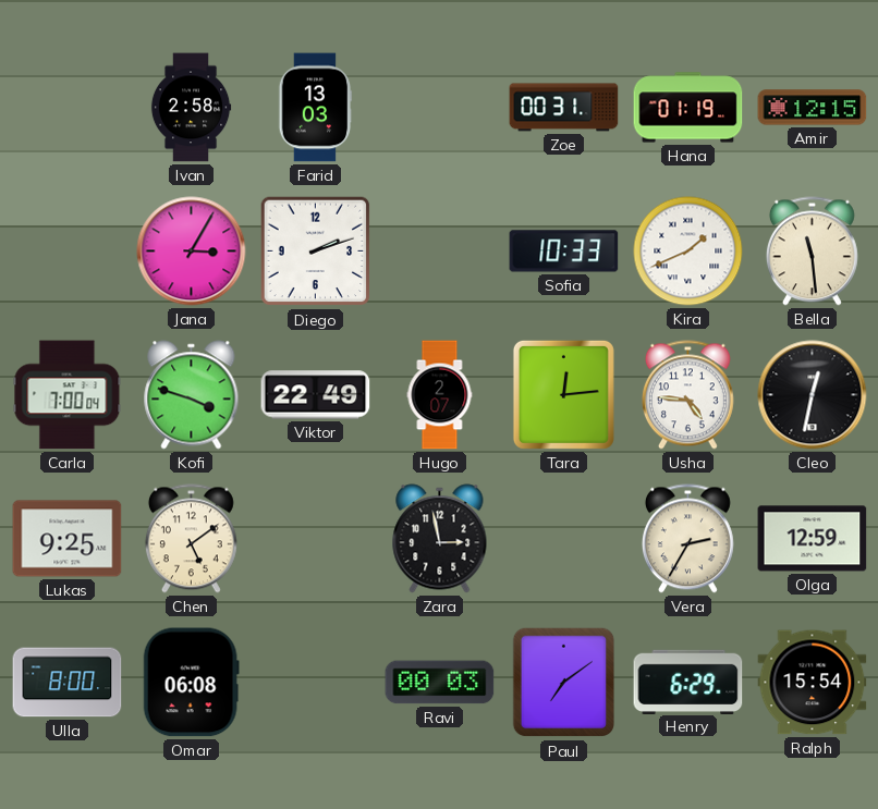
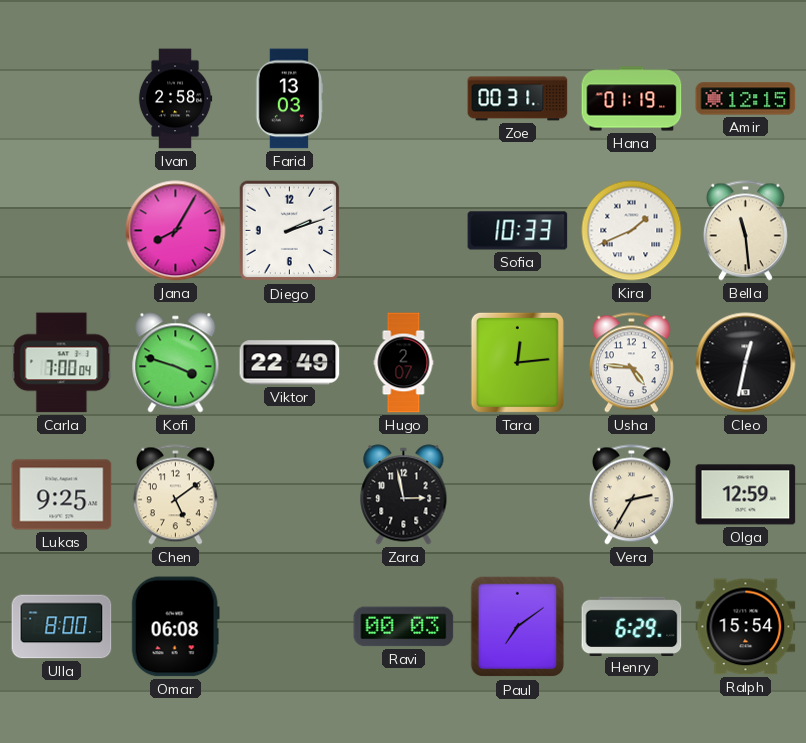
Jana: 3:05 -> 8:05 (176, 231)
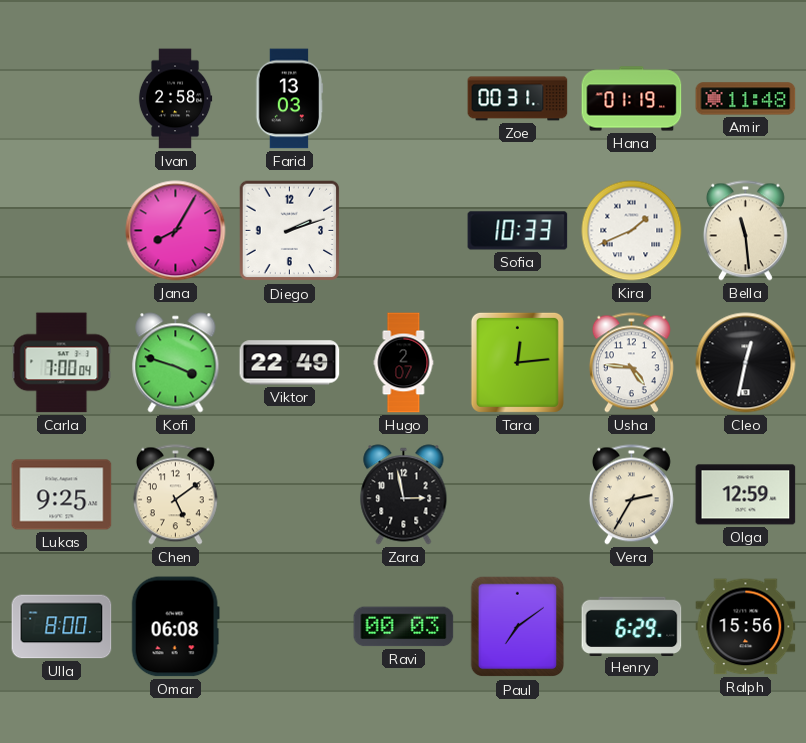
Amir: 12:15 -> 11:48 (746, 99)
Ralph: 15:54 -> 15:56 (746, 627)
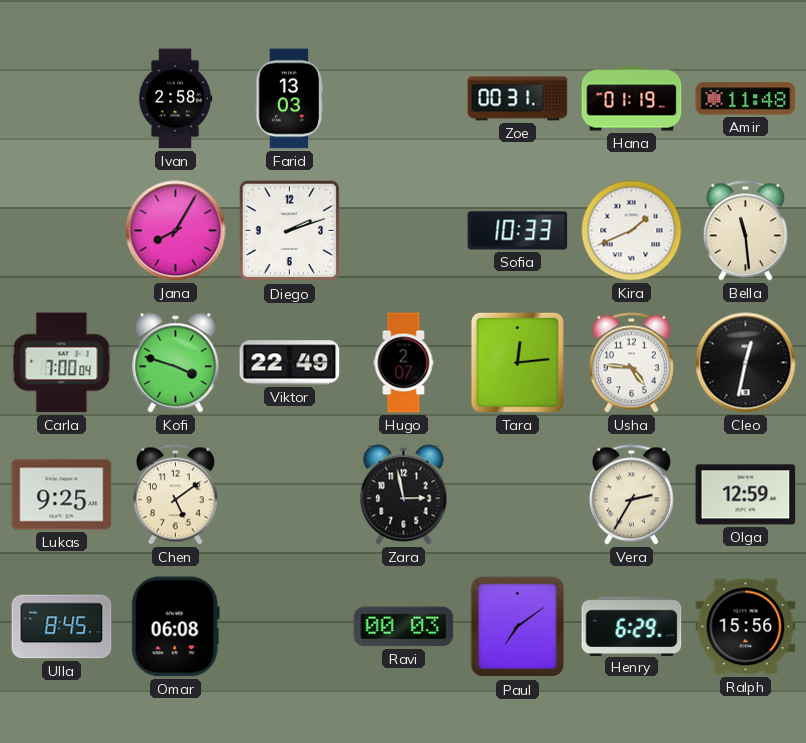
Ulla: 8:00 -> 8:45 (62, 627)
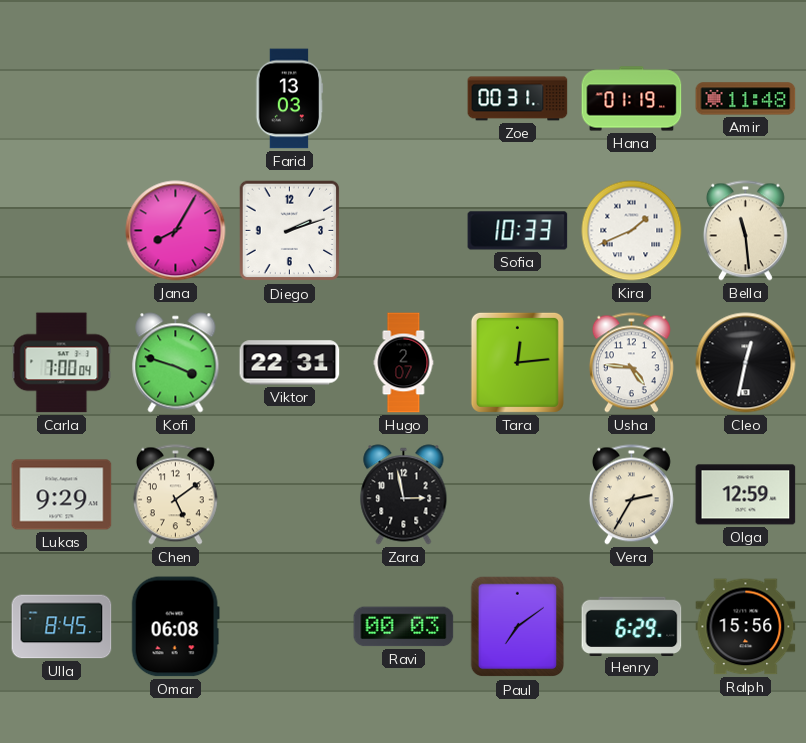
Ivan: 2:58 -> none (175, 99)
Viktor: 22:49 -> 22:31 (290, 363)
Lukas: 9:25 -> 9:29 (62, 495)
